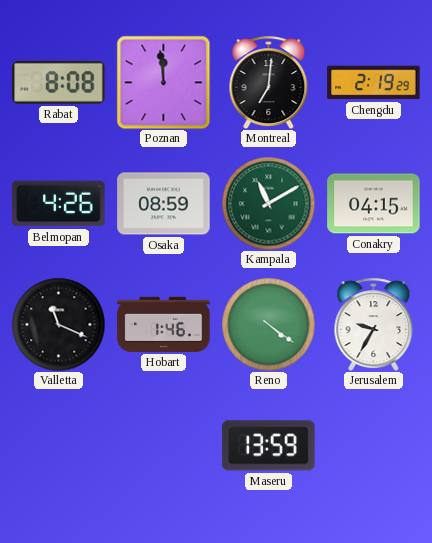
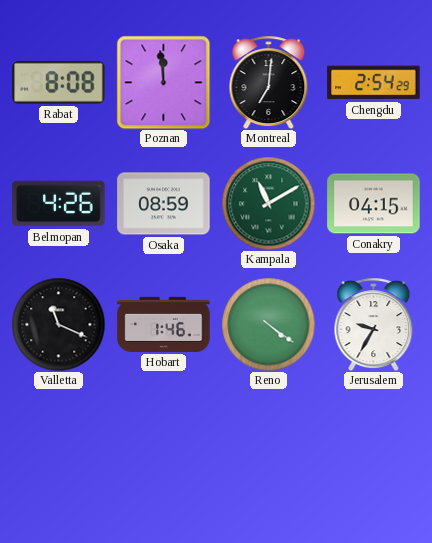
Chengdu: 2:19 -> 2:54 (374, 83)
Maseru: 13:59 -> none (269, 446)
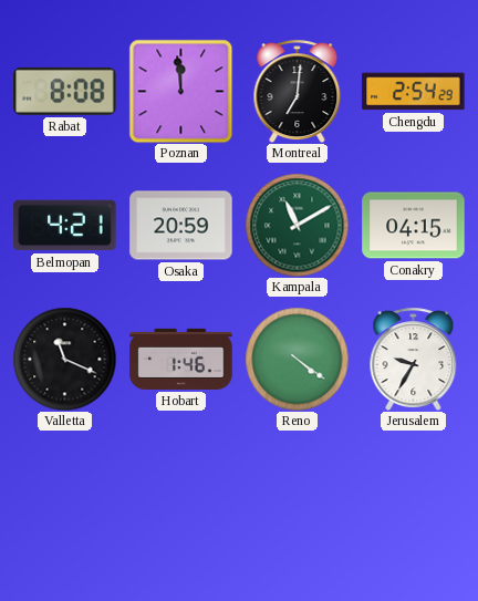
Belmopan: 4:26 -> 4:21 (65, 226)
Osaka: 08:59 -> 20:59 (181, 226)
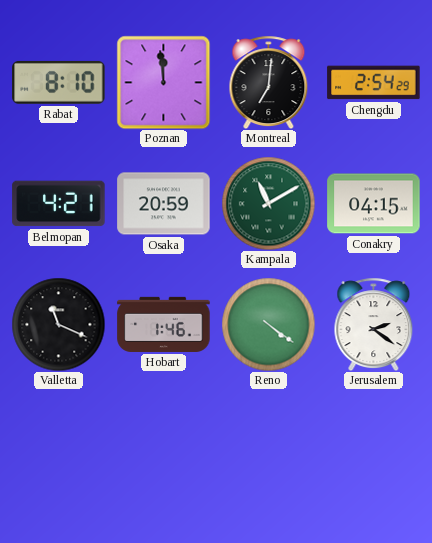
Rabat: 8:08 -> 8:10 (59, 82)
Jerusalem: 9:35 -> 2:21 (374, 324)
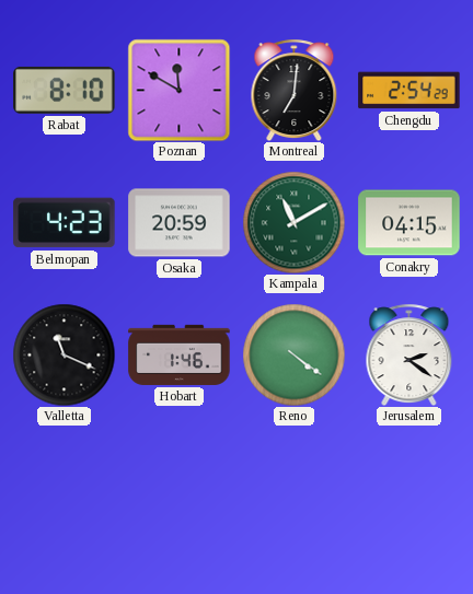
Poznan: 11:59 -> 11:50 (178, 90)
Belmopan: 4:21 -> 4:23 (65, 223)
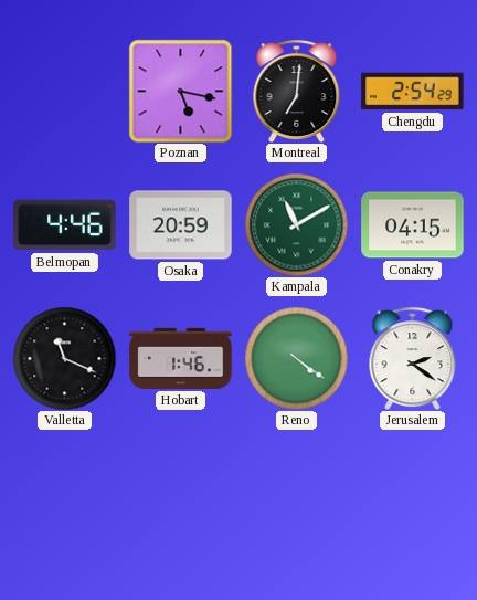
Rabat: 8:10 -> none (65, 90)
Poznan: 11:50 -> 5:17 (180, 91)
Belmopan: 4:23 -> 4:46 (65, 225)
